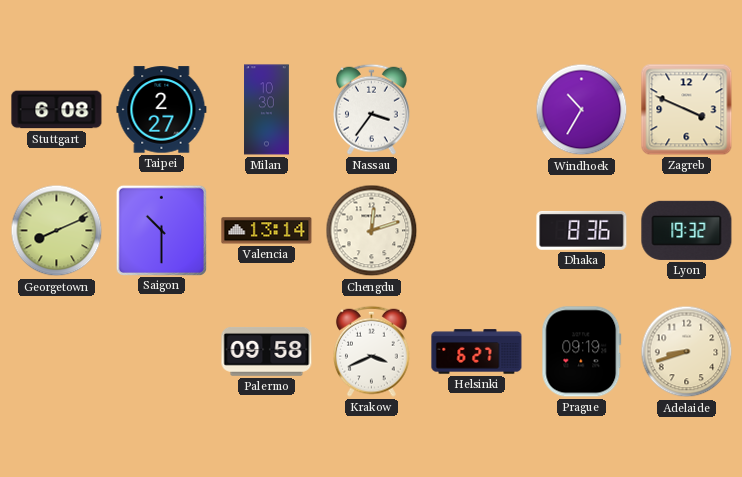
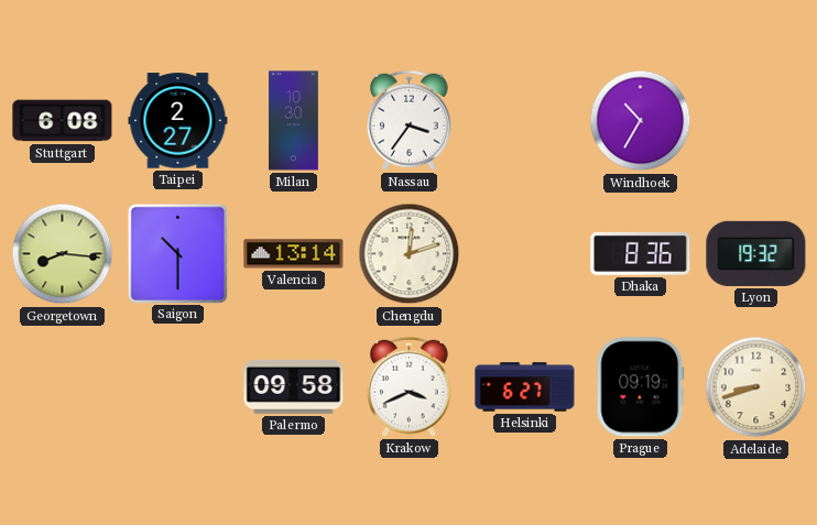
Zagreb: 3:49 -> none (687, 110)
Georgetown: 8:11 -> 8:16 (63, 254)
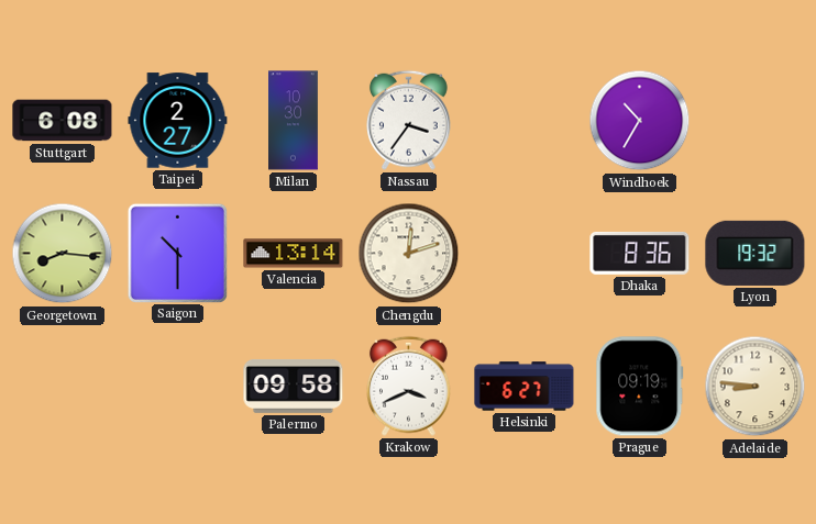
Adelaide: 8:42 -> 8:46 (756, 387)
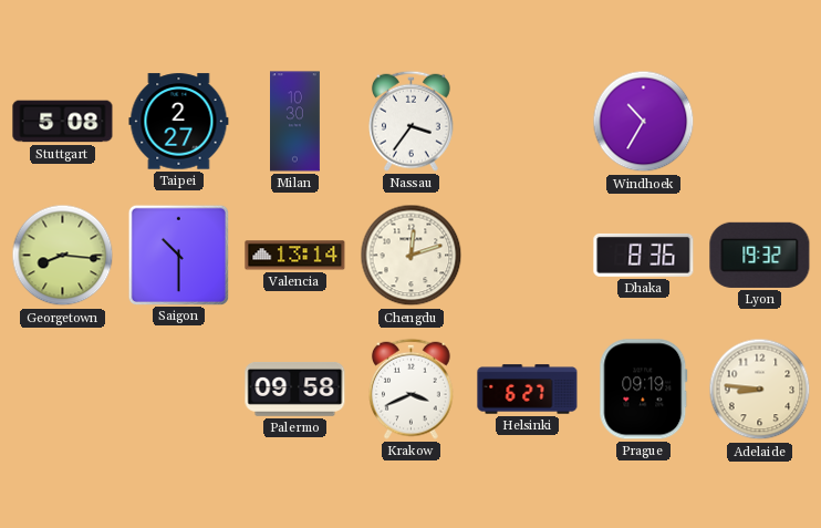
Stuttgart: 6:08 -> 5:08 (63, 122)
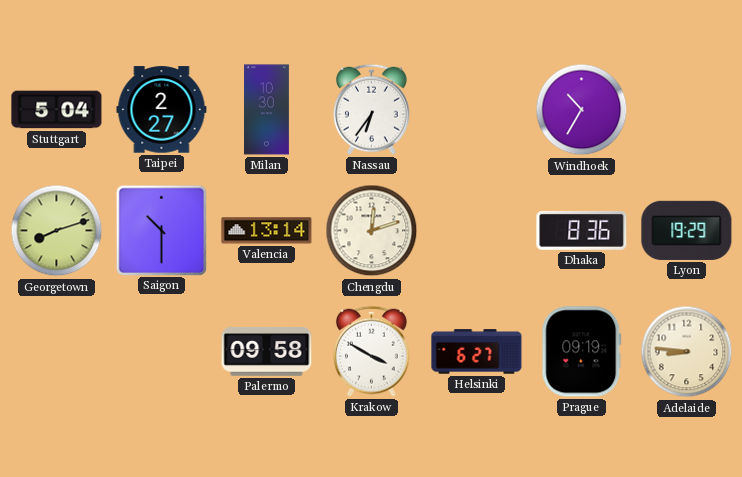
Stuttgart: 5:08 -> 5:04 (57, 110)
Nassau: 3:36 -> 6:36 (372, 109)
Georgetown: 8:16 -> 8:12 (57, 231)
Lyon: 19:32 -> 19:29 (687, 230)
Krakow: 3:41 -> 3:50 (372, 351)
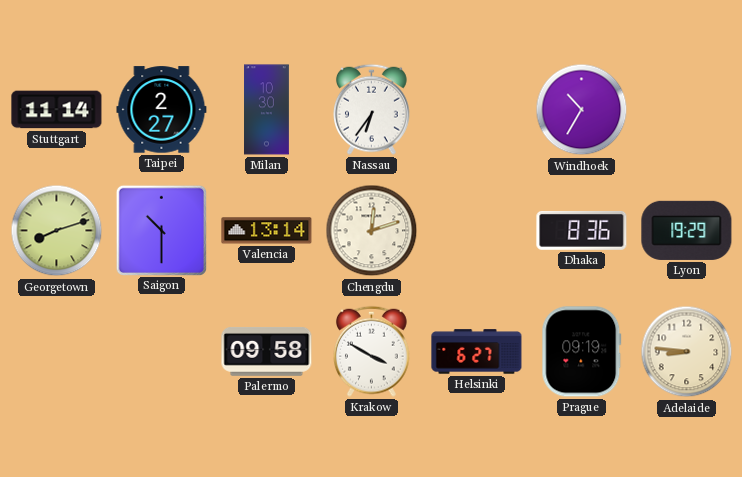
Stuttgart: 5:04 -> 11:14 (57, 110)
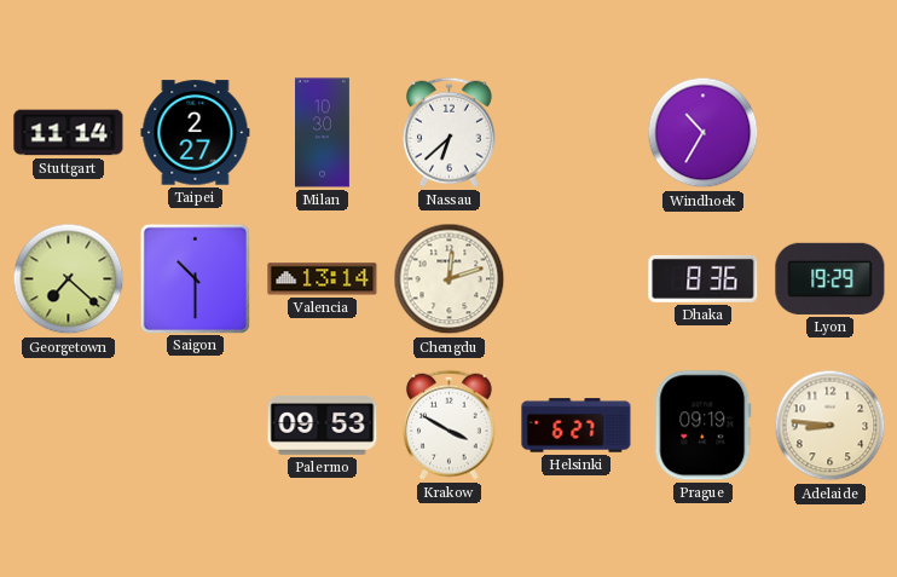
Nassau: 6:36 -> 6:38 (450, 132)
Georgetown: 8:12 -> 7:22 (69, 279)
Palermo: 09:58 -> 09:53 (323, 425)
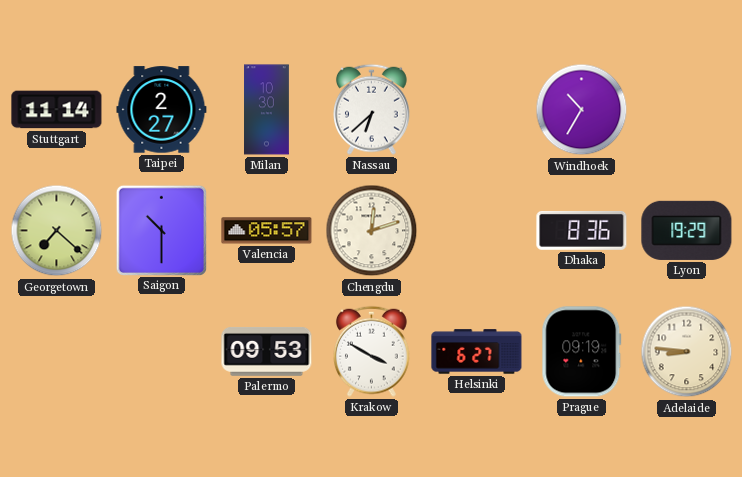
Valencia: 13:14 -> 05:57 (267, 231)
